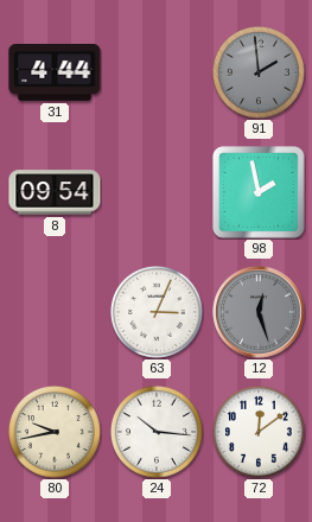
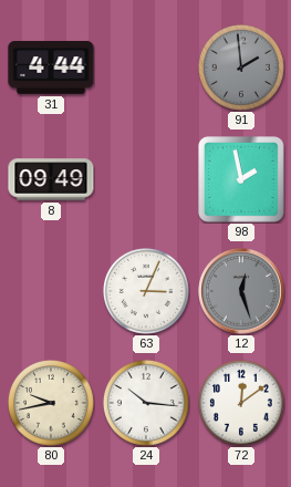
8: 09:54 -> 09:49 (51, 179)
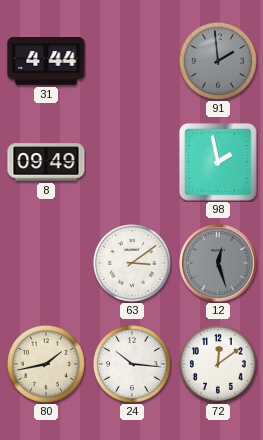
63: 3:04 -> 3:09 (132, 263)
80: 9:43 -> 1:43 (46, 364)
